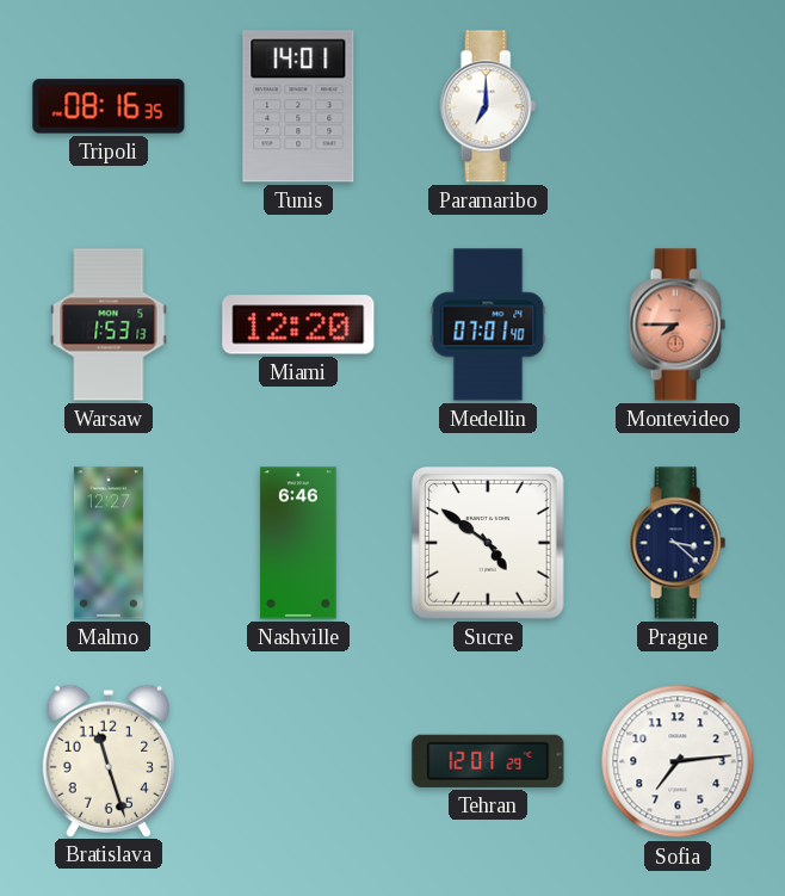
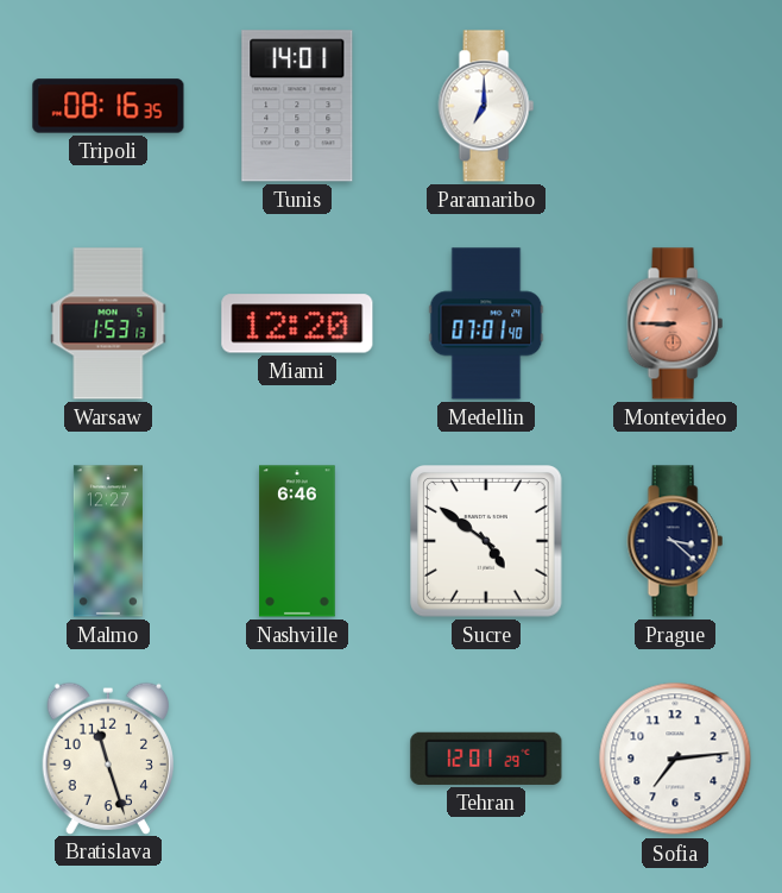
Montevideo: 7:45 -> 8:45 (675, 323)
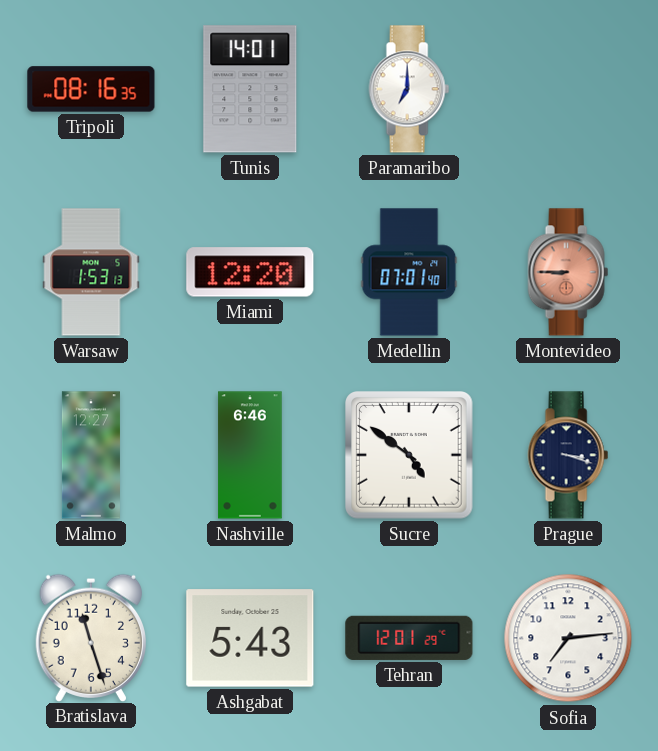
Prague: 3:22 -> 3:18 (568, 455)
Ashgabat: none -> 5:43 (250, 638)
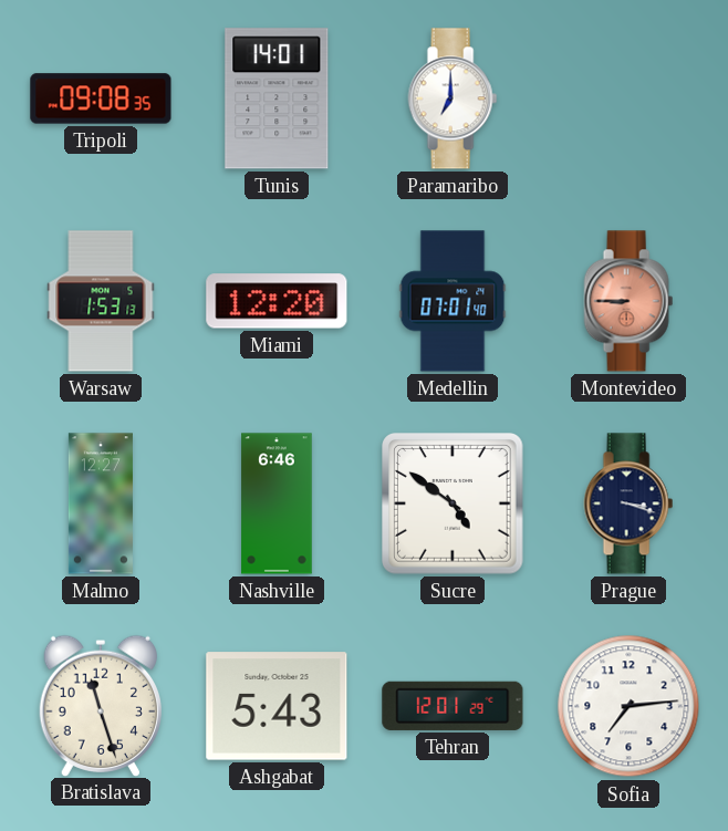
Tripoli: 08:16 -> 09:08 (101, 98)
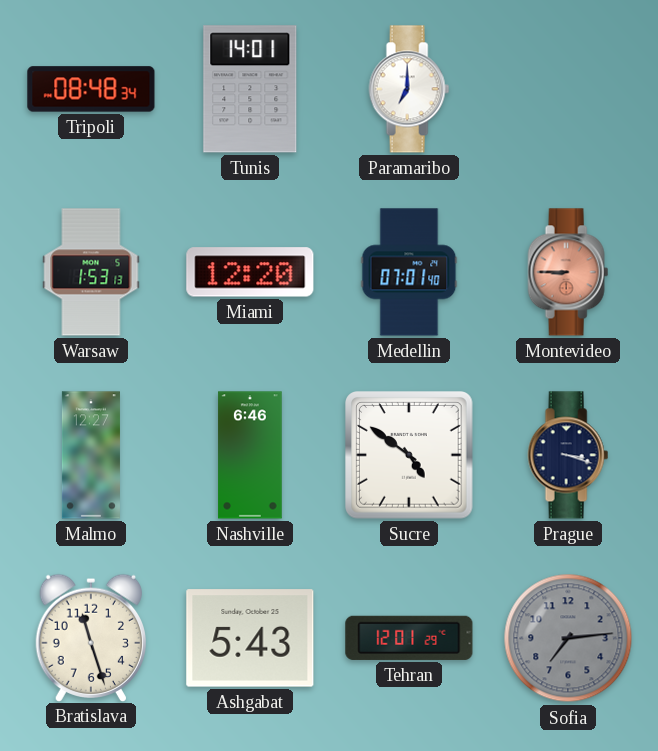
Tripoli: 09:08 -> 08:48 (91, 89)
Sofia dial: white -> grey (568, 638)
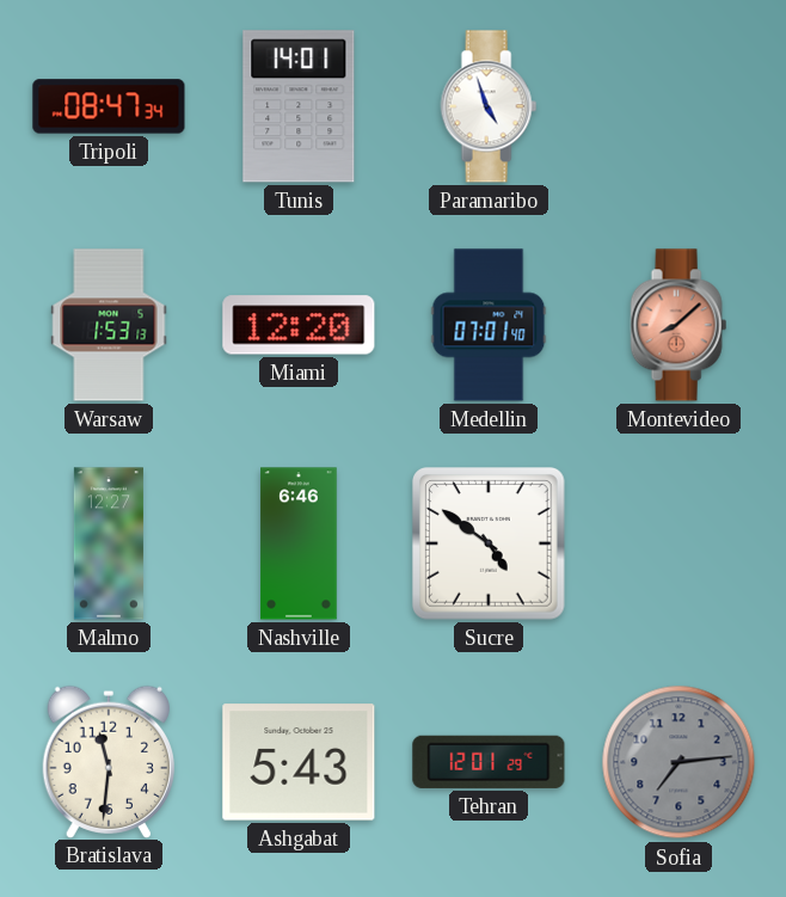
Tripoli: 08:48 -> 08:47 (109, 106)
Paramaribo: 7:00 -> 4:57 (489, 106)
Montevideo: 8:45 -> 8:08 (678, 325)
Prague: 3:18 -> none (568, 455)
Bratislava: 11:27 -> 11:31 (108, 761)
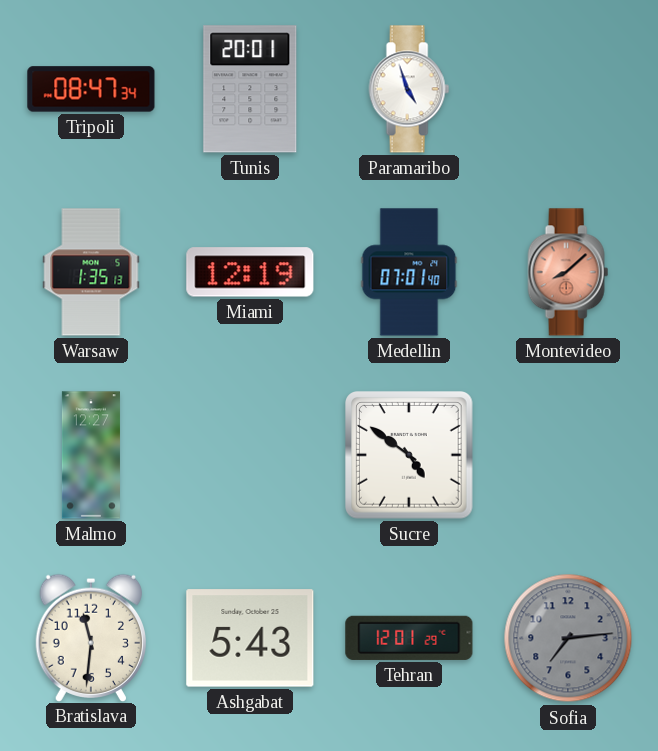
Tunis: 14:01 -> 20:01 (250, 89)
Warsaw: 1:53 -> 1:35 (91, 272)
Miami: 12:20 -> 12:19 (250, 272)
Nashville: 6:46 -> none (299, 543)
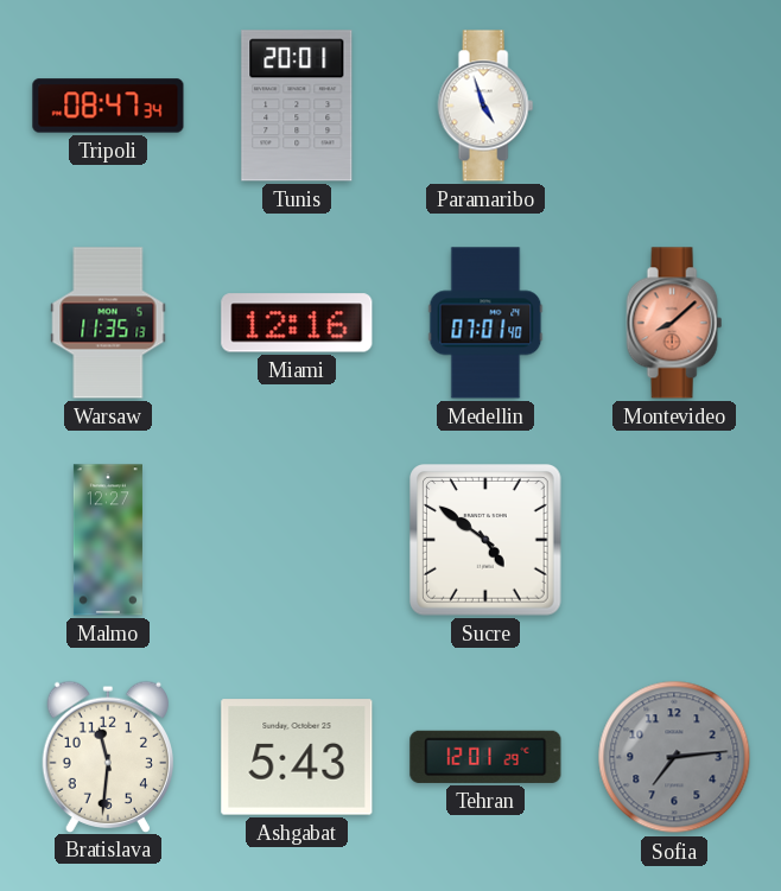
Warsaw: 1:35 -> 11:35 (108, 323)
Miami: 12:19 -> 12:16 (297, 323)
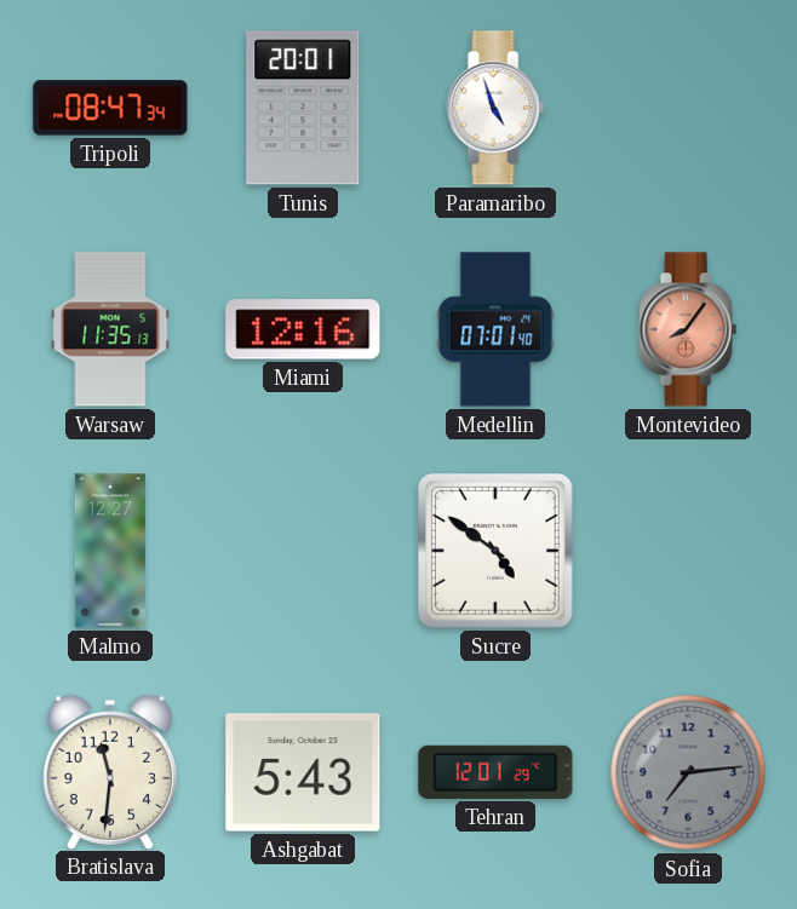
Montevideo: 8:08 -> 8:06 (688, 329)
